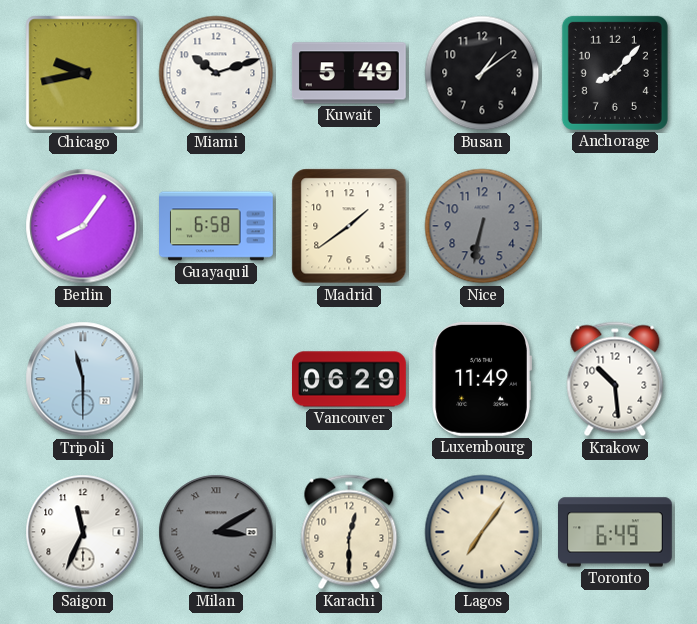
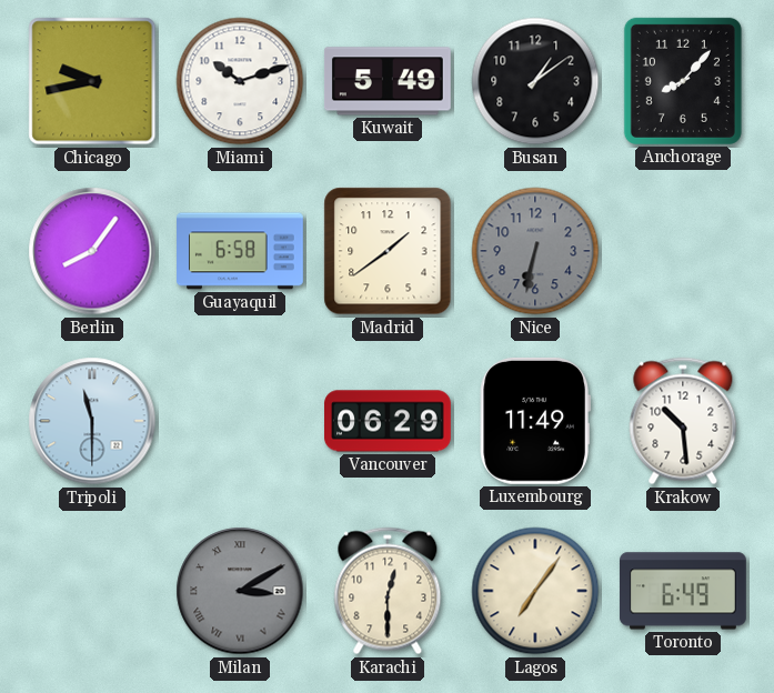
Saigon: 11:34 -> none (83, 532)
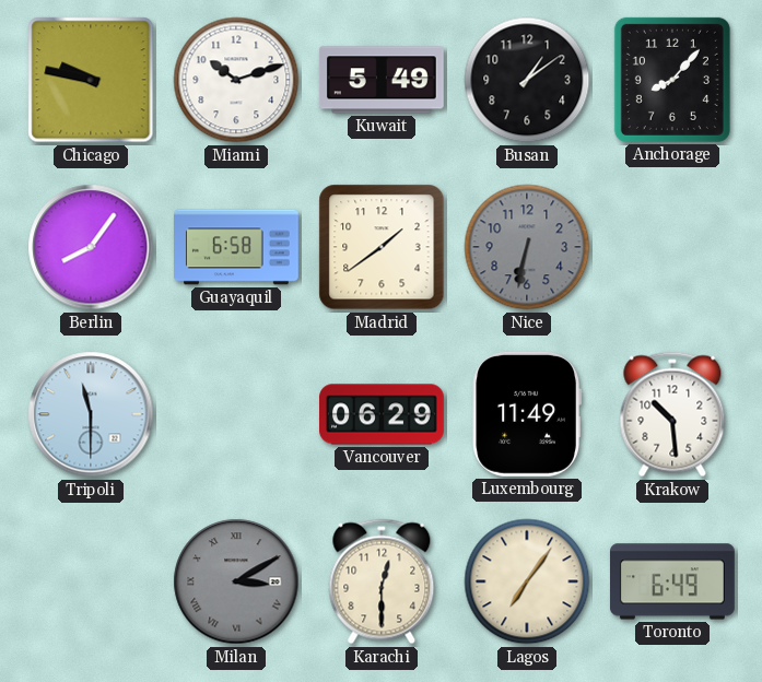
Chicago: 9:43 -> 9:47 (91, 80)
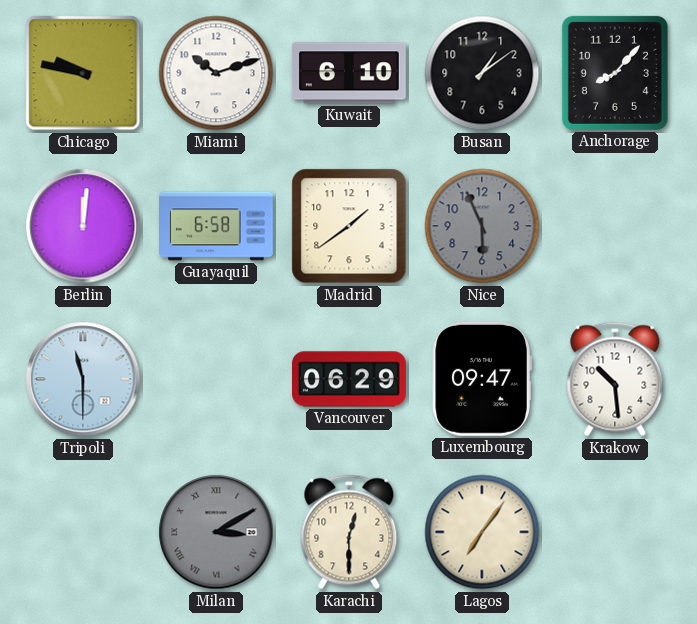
Kuwait: 5:49 -> 6:10 (349, 73)
Berlin: 8:06 -> 12:01 (83, 226)
Nice: 6:32 -> 5:56 (482, 226)
Luxembourg: 11:49 -> 09:47 (482, 379)
Toronto: 6:49 -> none (673, 581)
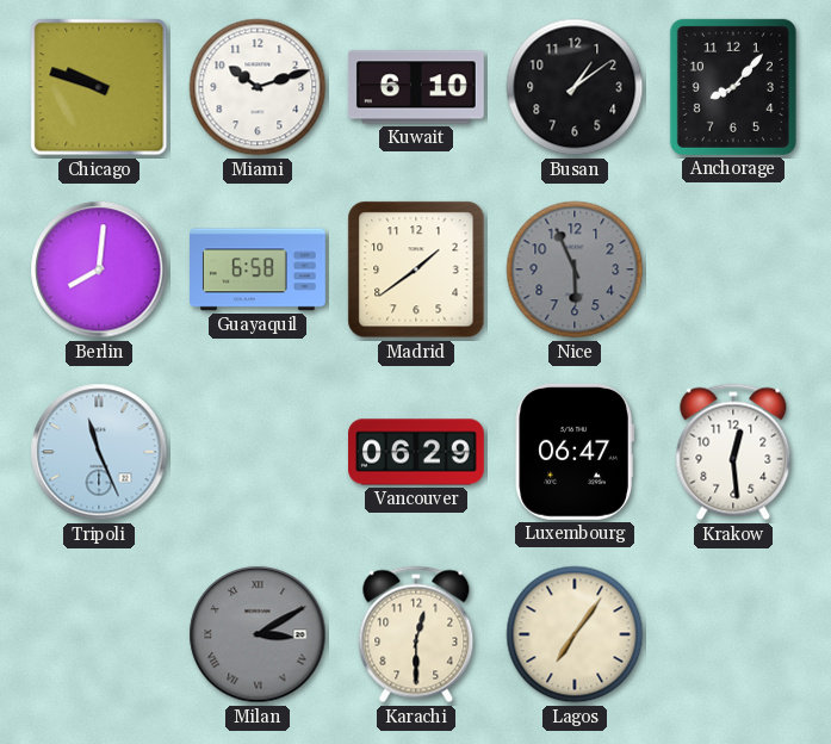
Chicago: 9:47 -> 9:48 (99, 87)
Berlin: 12:01 -> 8:01 (99, 269)
Tripoli: 11:30 -> 11:26 (99, 452)
Luxembourg: 09:47 -> 06:47 (575, 452)
Krakow: 10:29 -> 12:29 (733, 452)
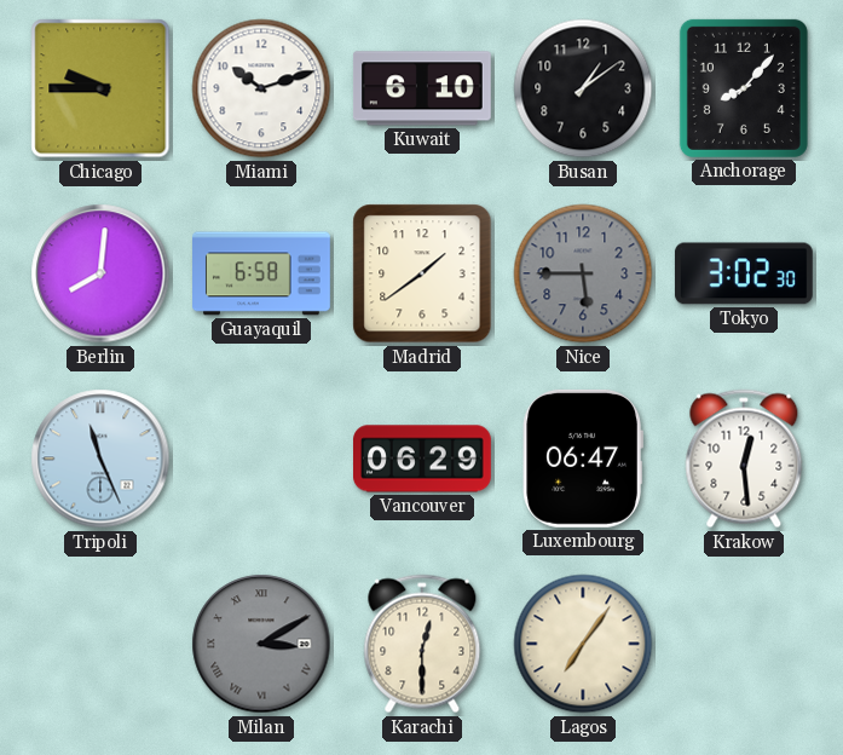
Chicago: 9:48 -> 9:45 (100, 88)
Nice: 5:56 -> 5:45 (583, 273)
Tokyo: none -> 3:02 (744, 273)
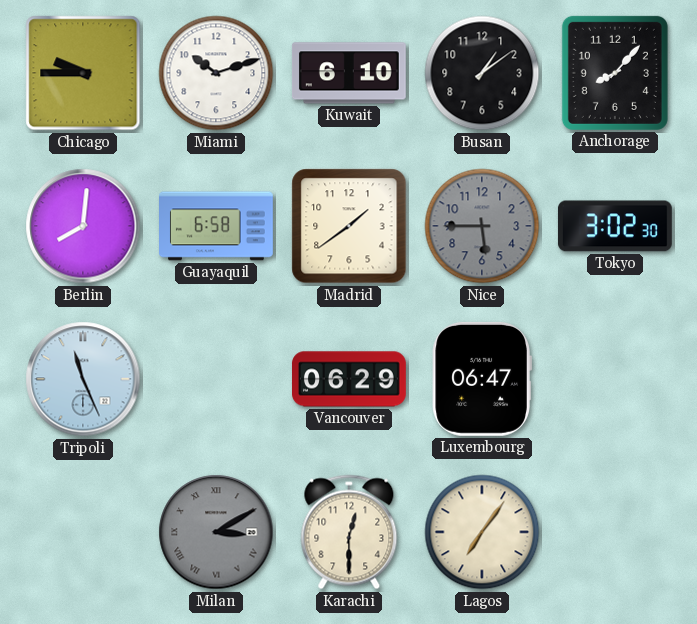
Krakow: 12:29 -> none (744, 459)
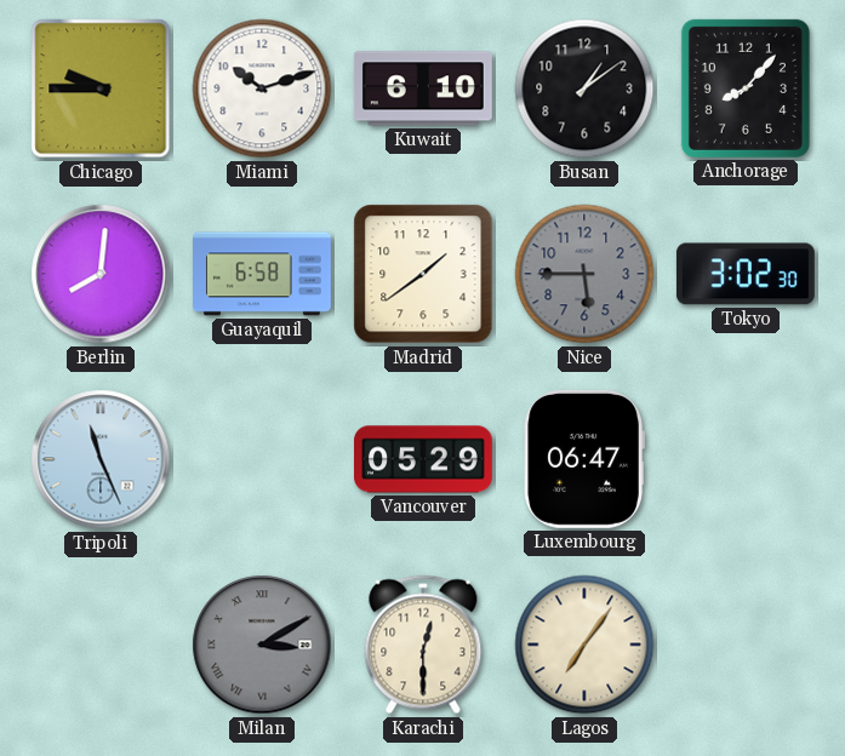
Vancouver: 06:29 -> 05:29 (424, 459)
